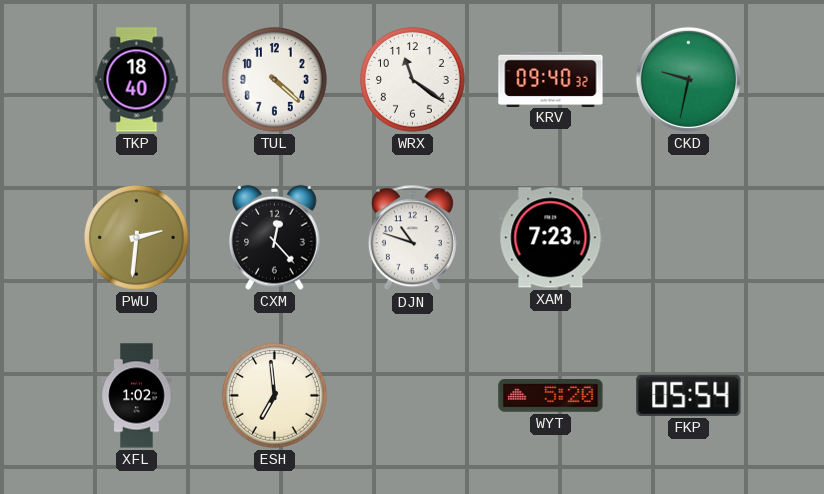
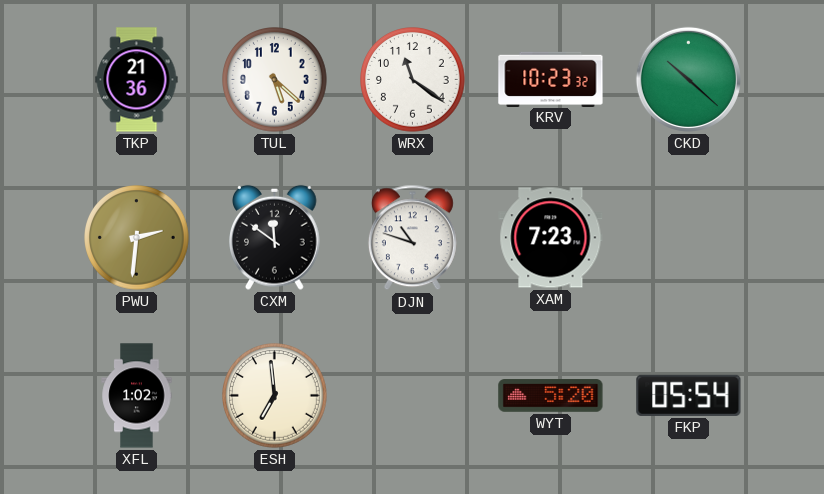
TKP: 18:40 -> 21:36 (137, 80)
TUL: 4:22 -> 5:22 (275, 80)
KRV: 09:40 -> 10:23 (551, 79)
CKD: 9:32 -> 10:22 (688, 79)
CXM: 12:23 -> 11:51 (275, 237)
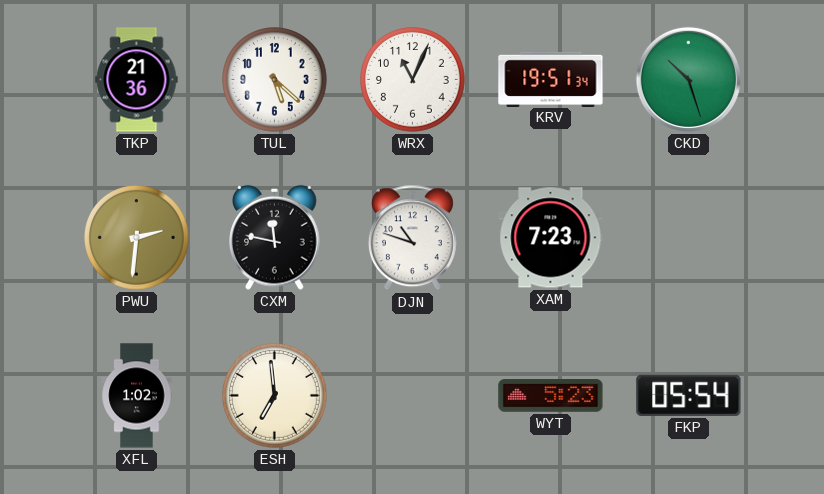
WRX: 11:21 -> 11:04 (413, 80)
KRV: 10:23 -> 19:51 (551, 79)
CKD: 10:22 -> 10:27 (688, 79)
CXM: 11:51 -> 11:47 (275, 237)
WYT: 5:20 -> 5:23 (551, 396)
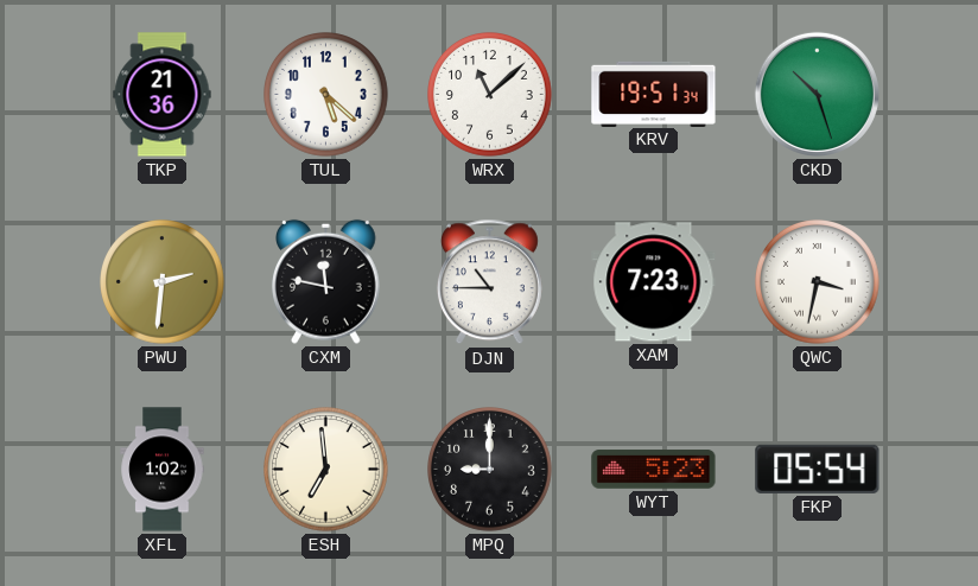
WRX: 11:04 -> 11:08 (490, 95)
DJN: 10:48 -> 10:45 (489, 282)
QWC: none -> 3:32 (818, 282)
MPQ: none -> 9:00 (490, 470)
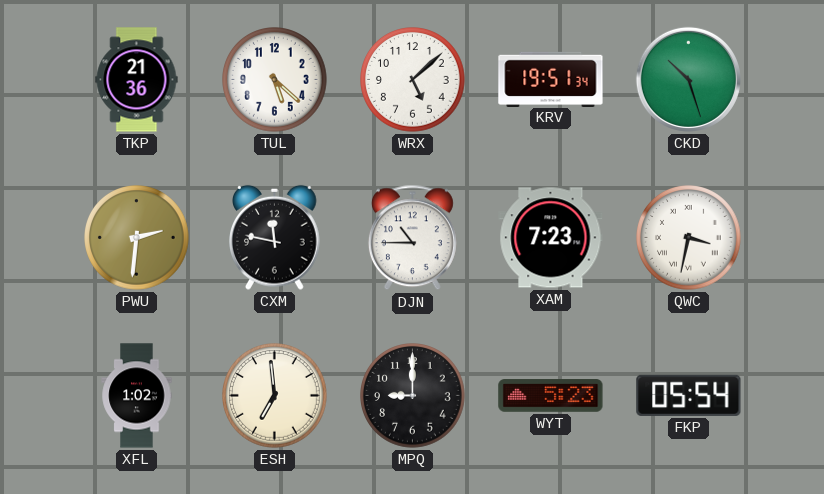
WRX: 11:08 -> 5:08 (413, 80)
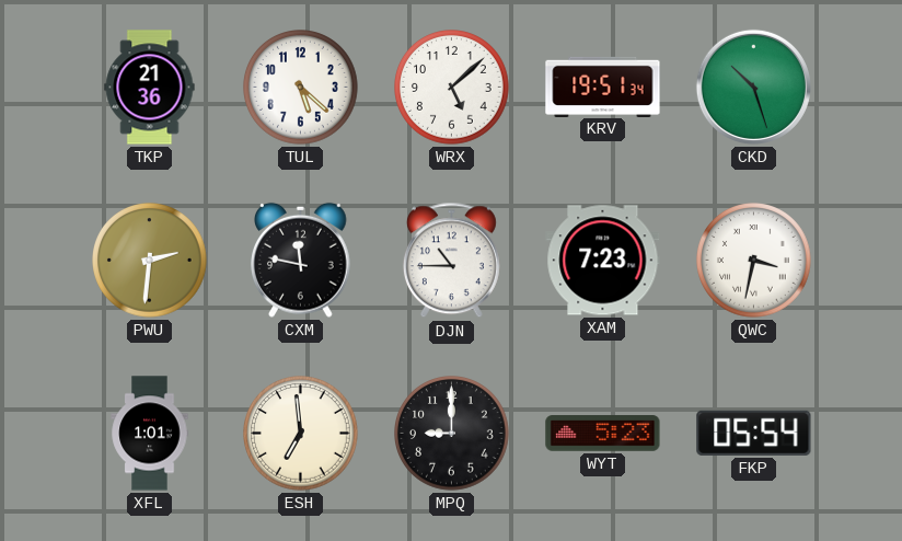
XFL: 1:02 -> 1:01 (150, 434)
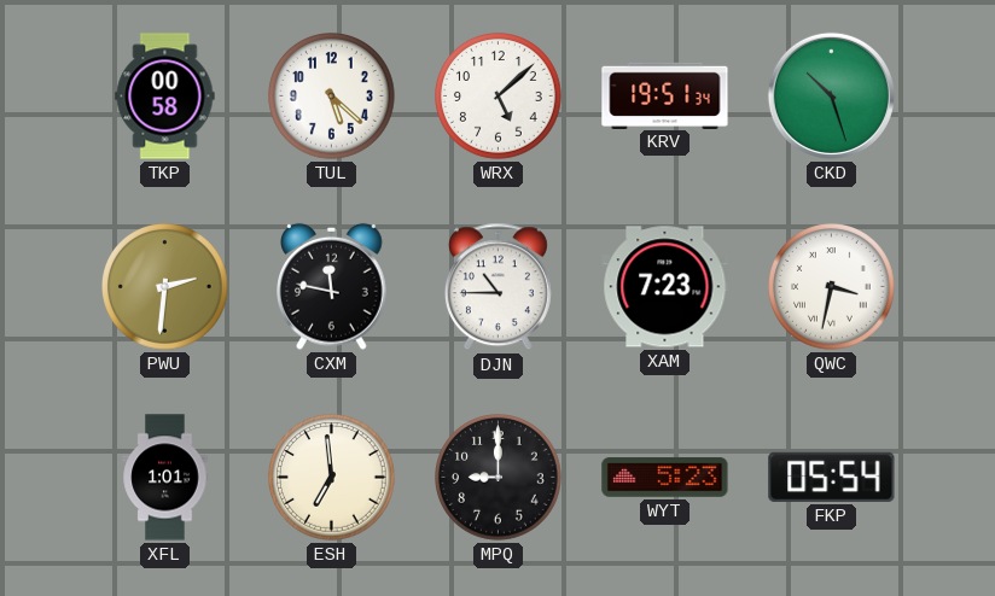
TKP: 21:36 -> 00:58 (165, 97)
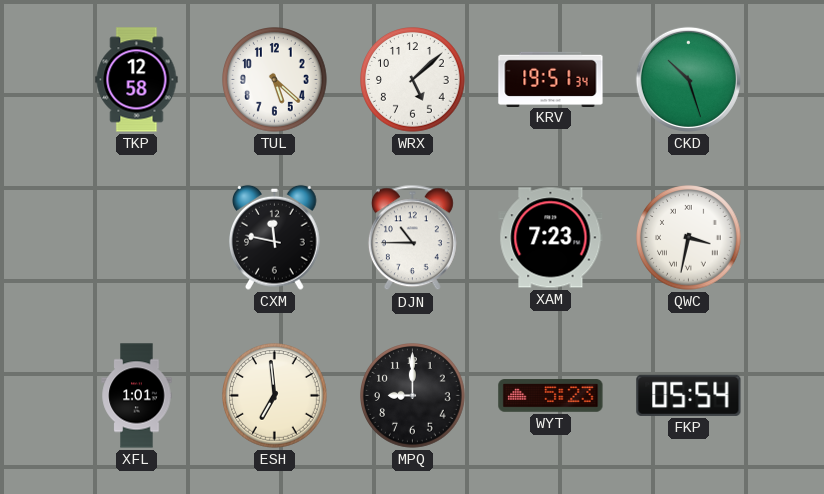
TKP: 00:58 -> 12:58 (137, 80)
PWU: 2:31 -> none (165, 287)
